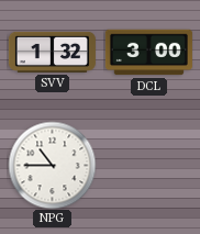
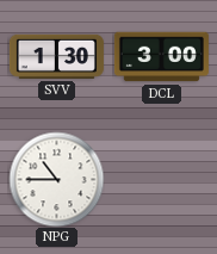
SVV: 1:32 -> 1:30 (56, 56)
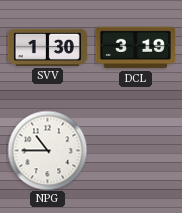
DCL: 3:00 -> 3:19 (135, 48)
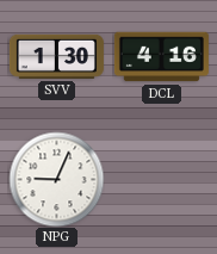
DCL: 3:19 -> 4:16 (161, 57)
NPG: 10:45 -> 9:04 (56, 179)
